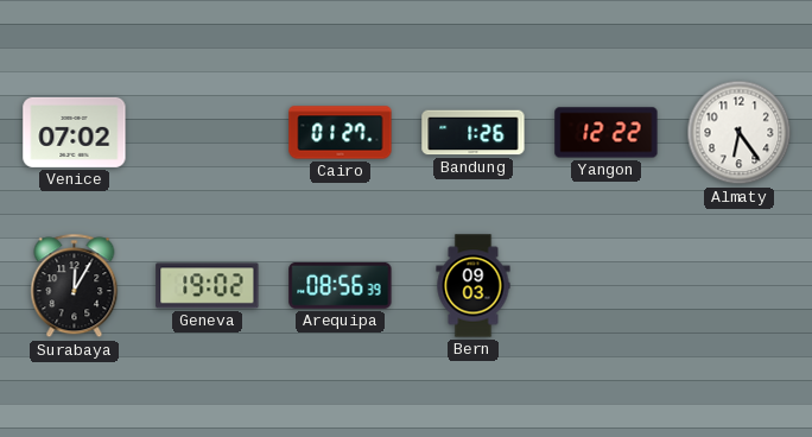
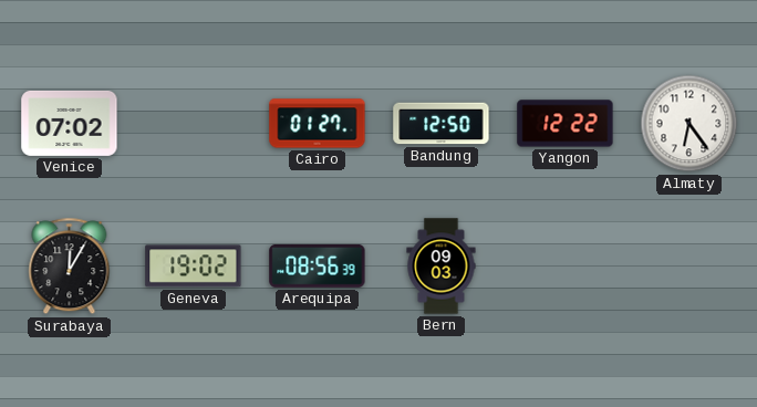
Bandung: 1:26 -> 12:50 (442, 124)
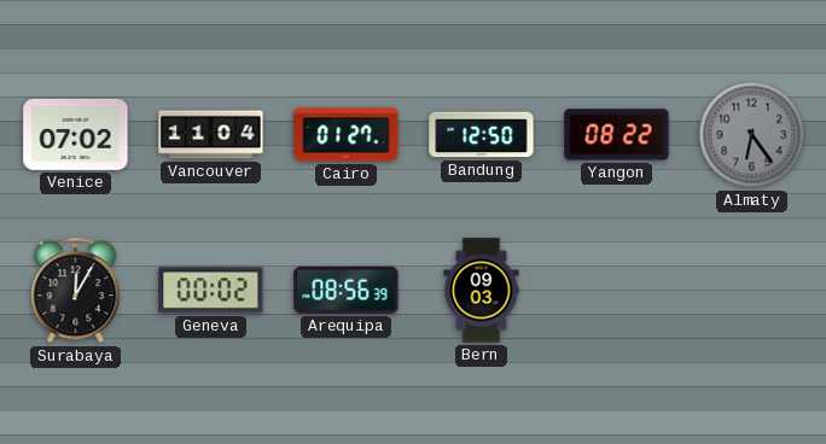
Vancouver: none -> 11:04 (211, 135)
Yangon: 12:22 -> 08:22 (617, 135)
Almaty dial: white -> grey (752, 135)
Geneva: 19:02 -> 00:02 (211, 291)
